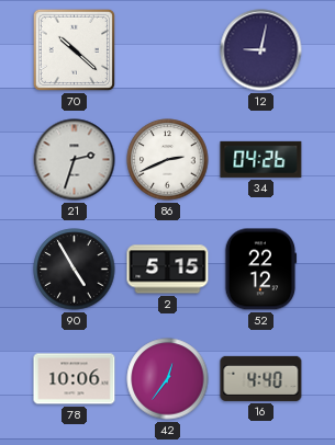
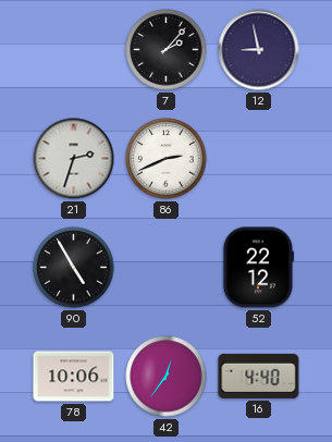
70: 10:22 -> none (74, 49)
7: none -> 2:07 (167, 50)
12: 9:02 -> 8:58 (259, 50)
34: 04:26 -> none (261, 159)
2: 5:15 -> none (168, 270)
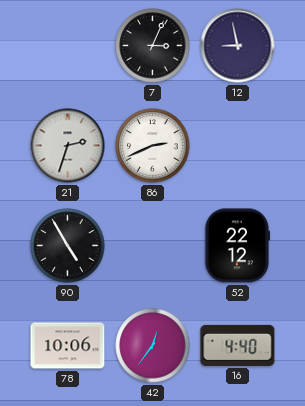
7: 2:07 -> 3:04 (153, 46)
